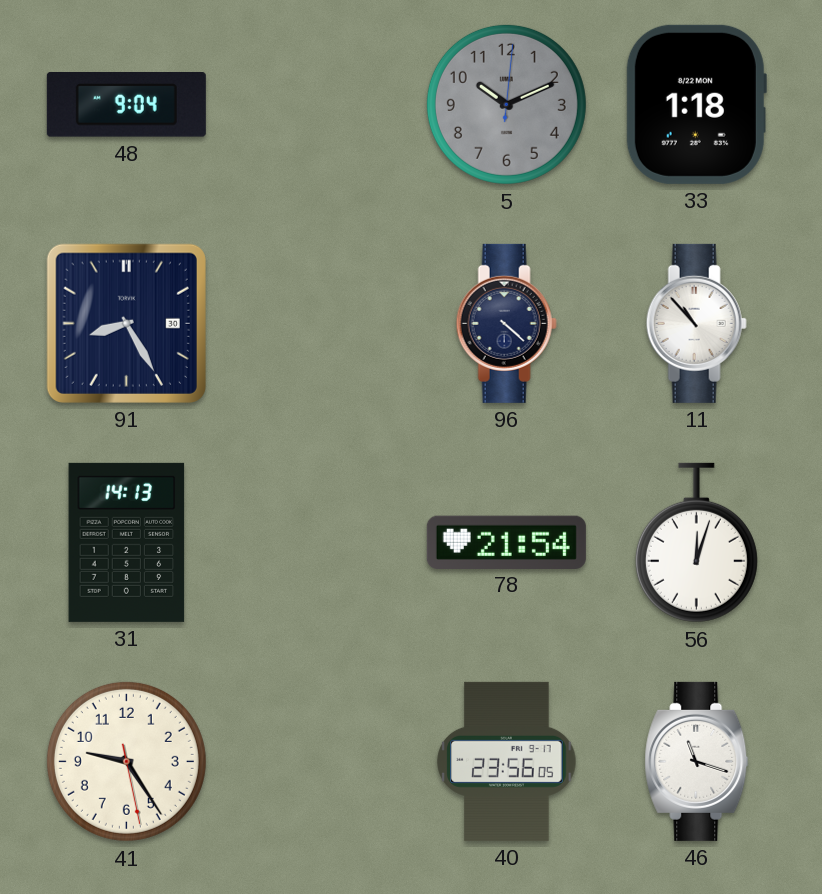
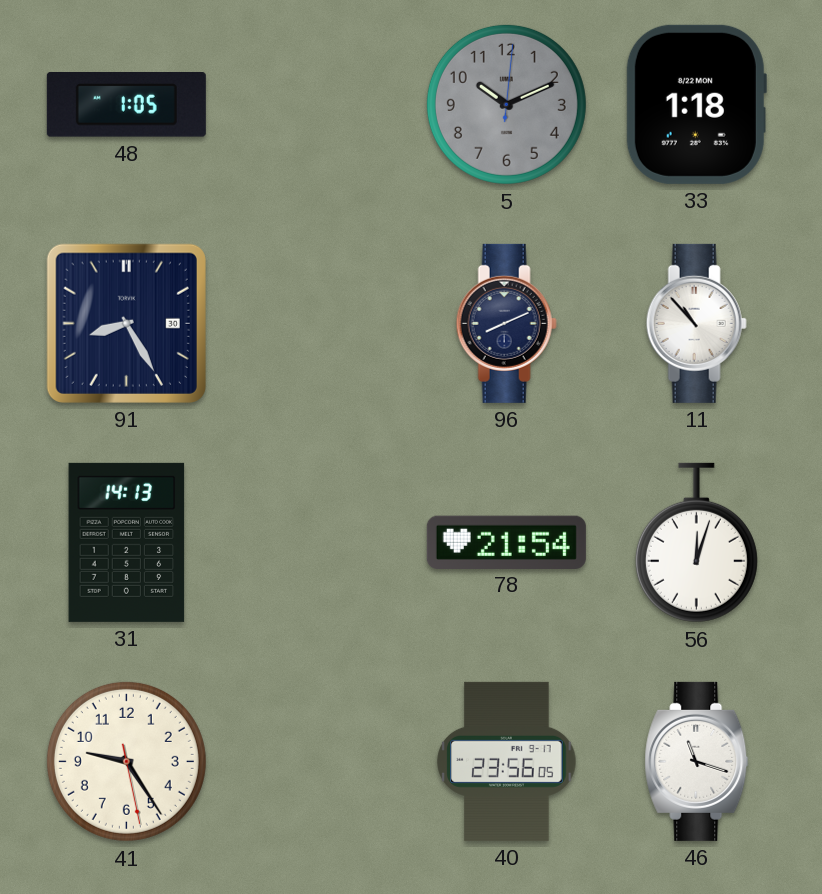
48: 9:04 -> 1:05 (126, 105)
96: 4:22 -> 8:11 (506, 323)
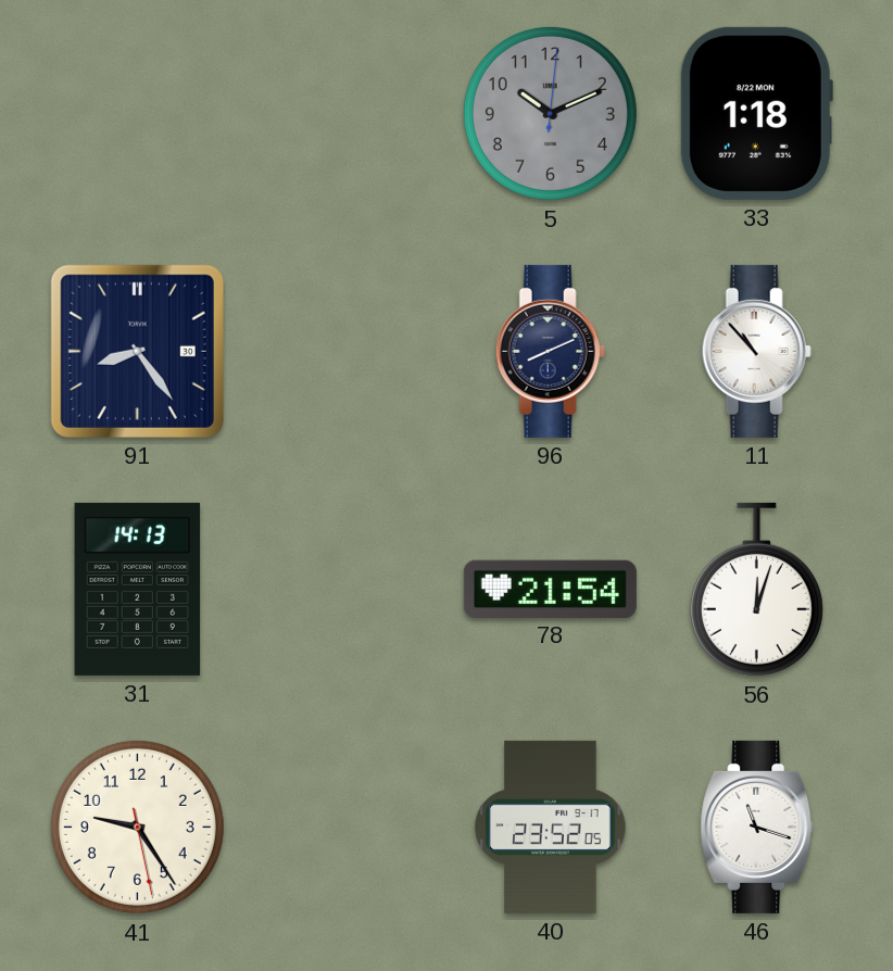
48: 1:05 -> none (126, 105)
91: 8:25 -> 8:24 (137, 351)
40: 23:56 -> 23:52 (551, 827)
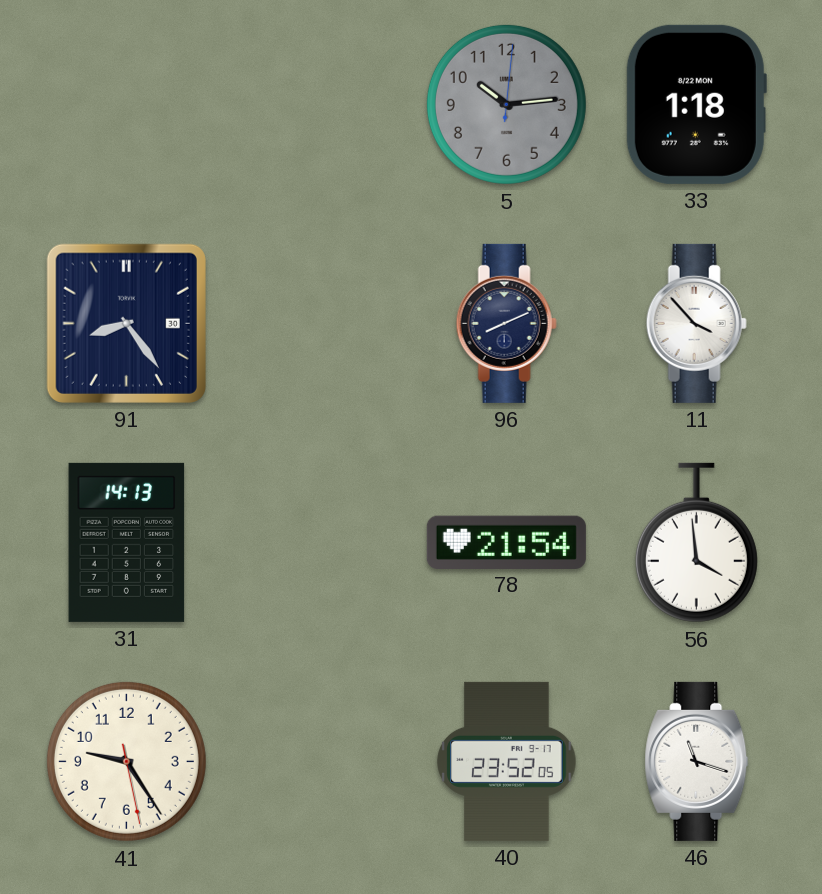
5: 10:11 -> 10:14 (506, 104)
11: 10:53 -> 3:53 (696, 323)
56: 12:03 -> 3:59 (696, 543)
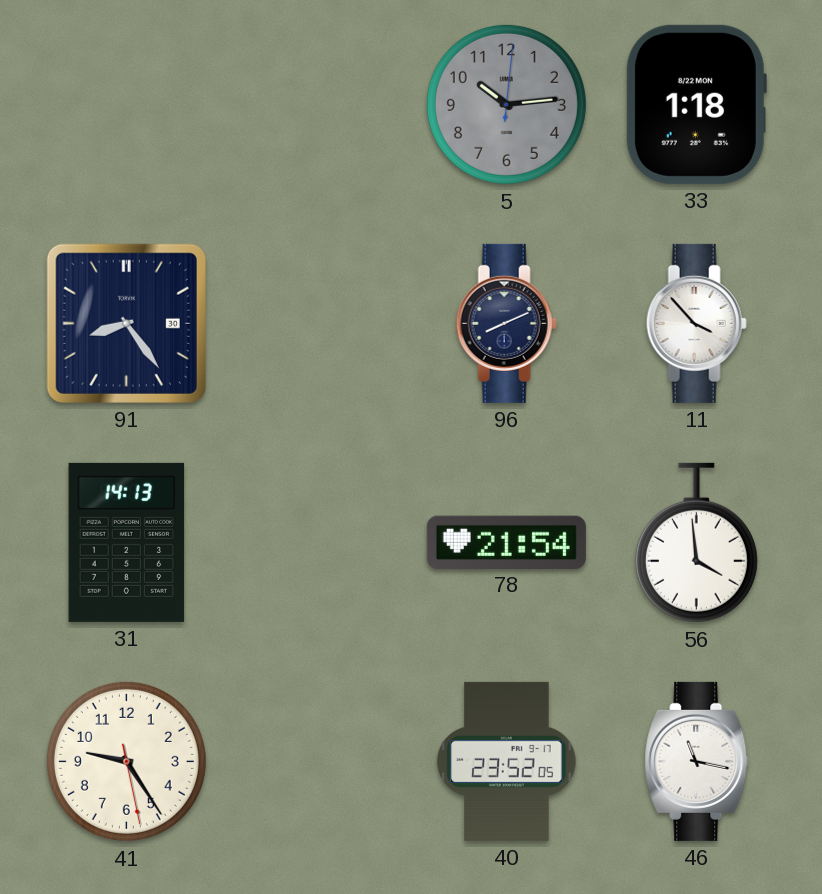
46: 11:18 -> 11:17 (697, 761)
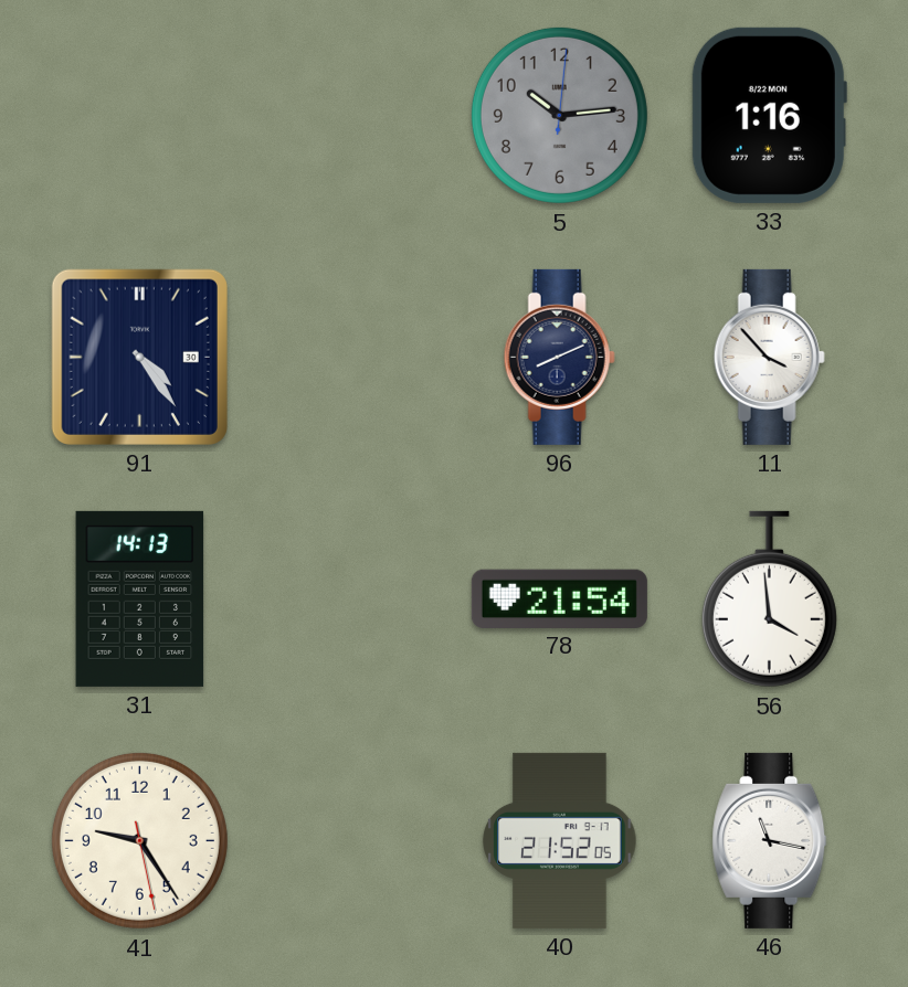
33: 1:18 -> 1:16 (769, 115)
91: 8:24 -> 4:24 (139, 357)
40: 23:52 -> 21:52 (560, 840)
